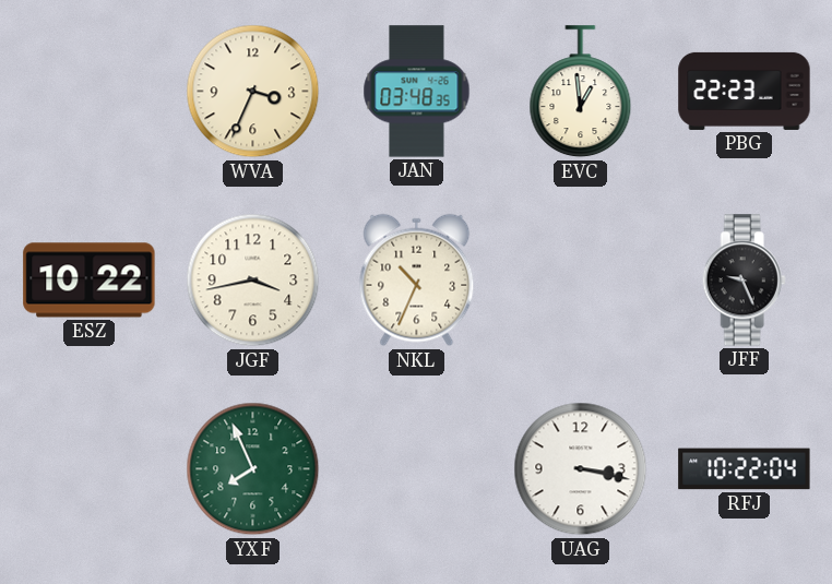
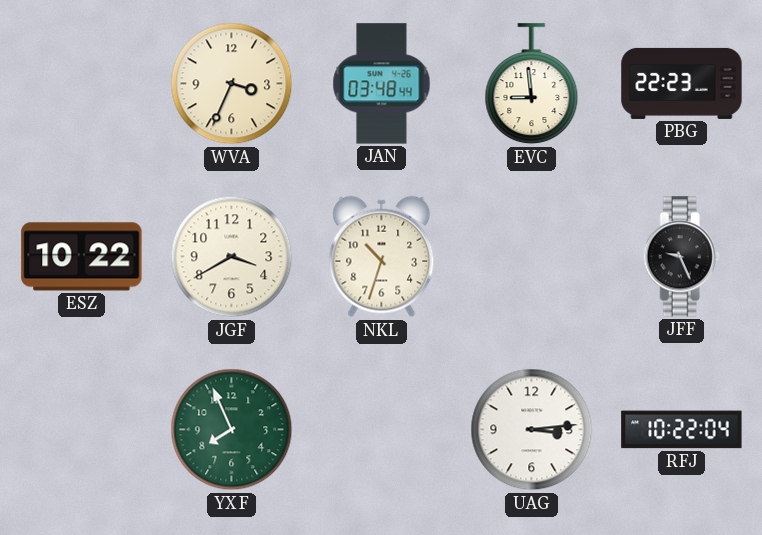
JAN: 03:48:35 -> 03:48:44 (382, 84)
EVC: 12:59 -> 8:59 (532, 84)
JGF: 3:43 -> 3:40 (232, 257)
NKL: 10:34 -> 10:33 (382, 257)
UAG: 3:17 -> 3:14 (532, 430)
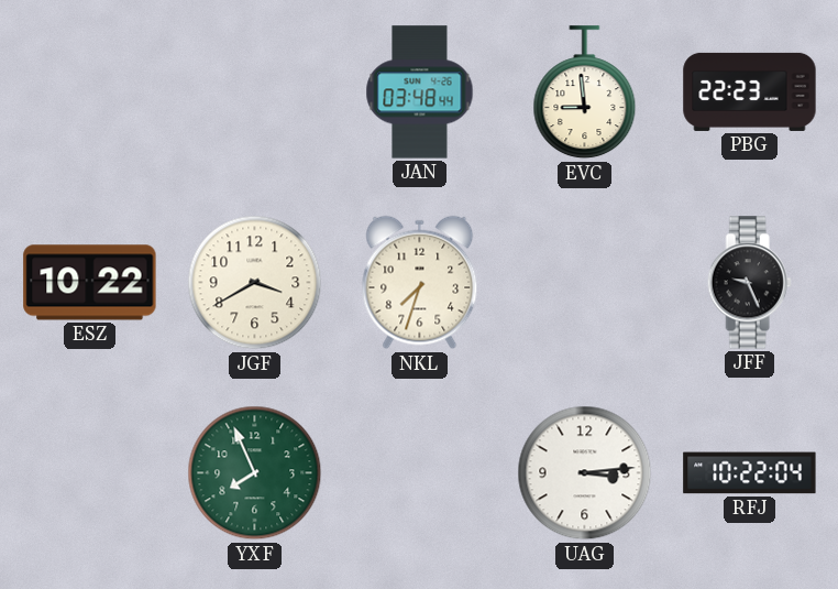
WVA: 3:34 -> none (232, 84)
NKL: 10:33 -> 7:33 (420, 283)
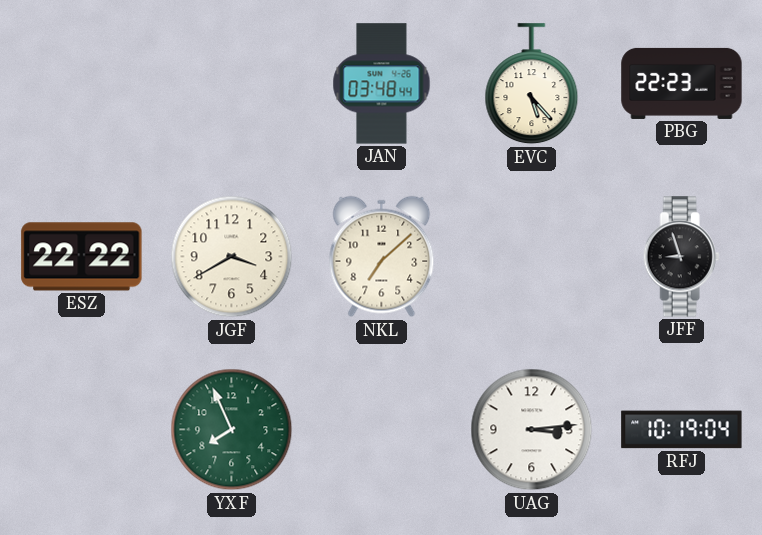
EVC: 8:59 -> 5:23 (532, 84)
ESZ: 10:22 -> 22:22 (82, 257)
NKL: 7:33 -> 7:08 (382, 257)
JFF: 9:26 -> 8:57 (681, 257)
RFJ: 10:22 -> 10:19 (682, 430)
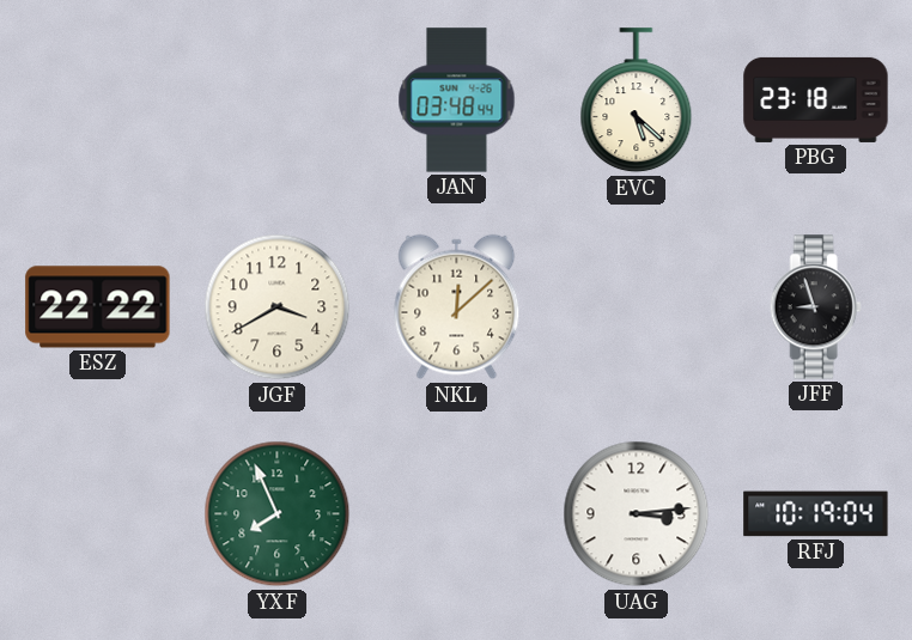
EVC: 5:23 -> 5:22 (637, 100)
PBG: 22:23 -> 23:18 (816, 99)
NKL: 7:08 -> 12:08 (457, 307)
